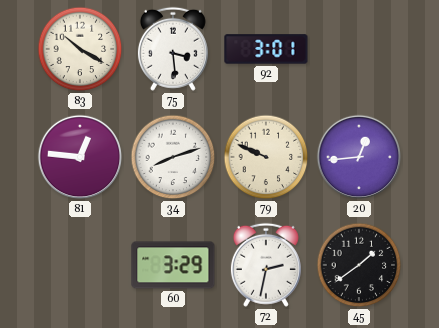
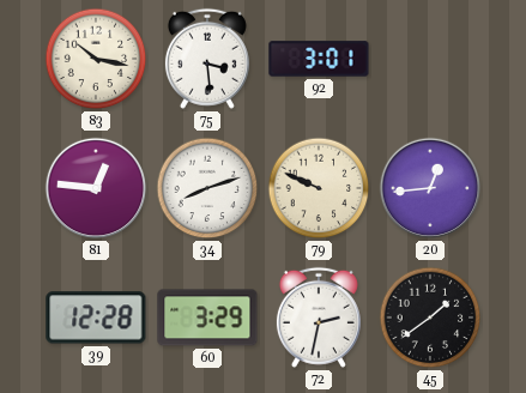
83: 10:20 -> 10:17 (96, 59)
39: none -> 12:28 (96, 318)
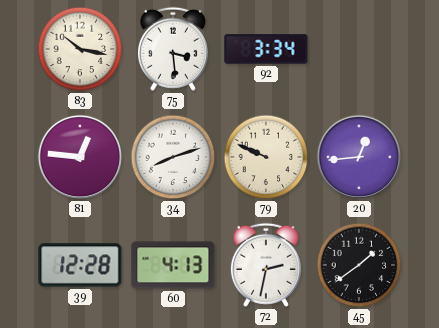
92: 3:01 -> 3:34 (266, 49)
60: 3:29 -> 4:13 (173, 265)
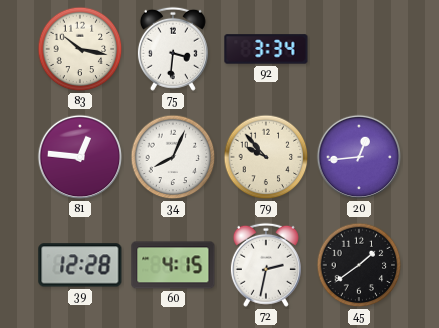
75: 3:29 -> 3:31 (173, 49)
34: 8:12 -> 8:04 (173, 157)
79: 9:49 -> 9:53 (266, 157)
60: 4:13 -> 4:15 (173, 265)
